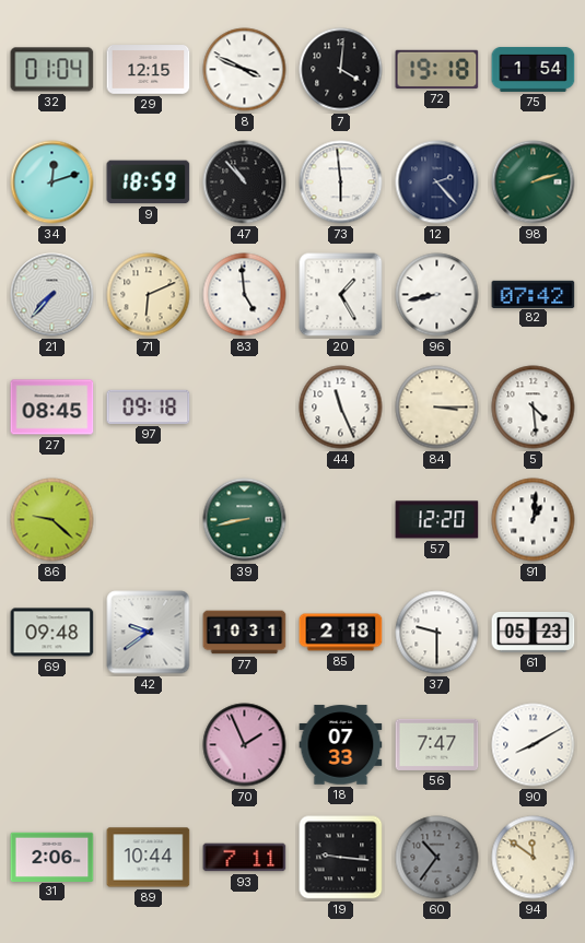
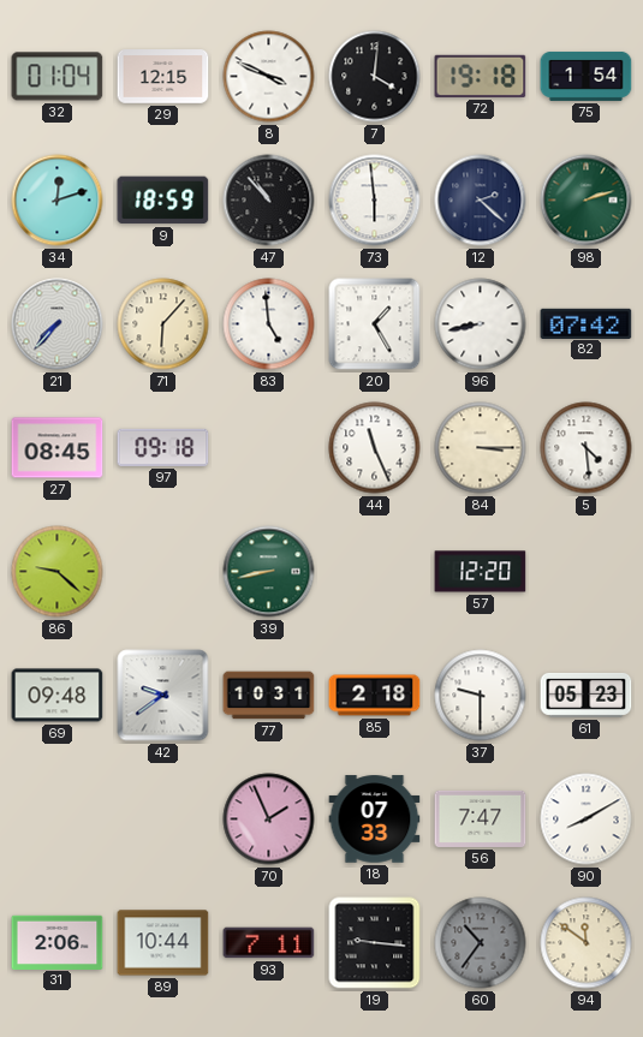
12: 2:23 -> 2:22 (481, 201)
71: 6:11 -> 6:07 (163, 324)
91: 1:01 -> none (534, 520)
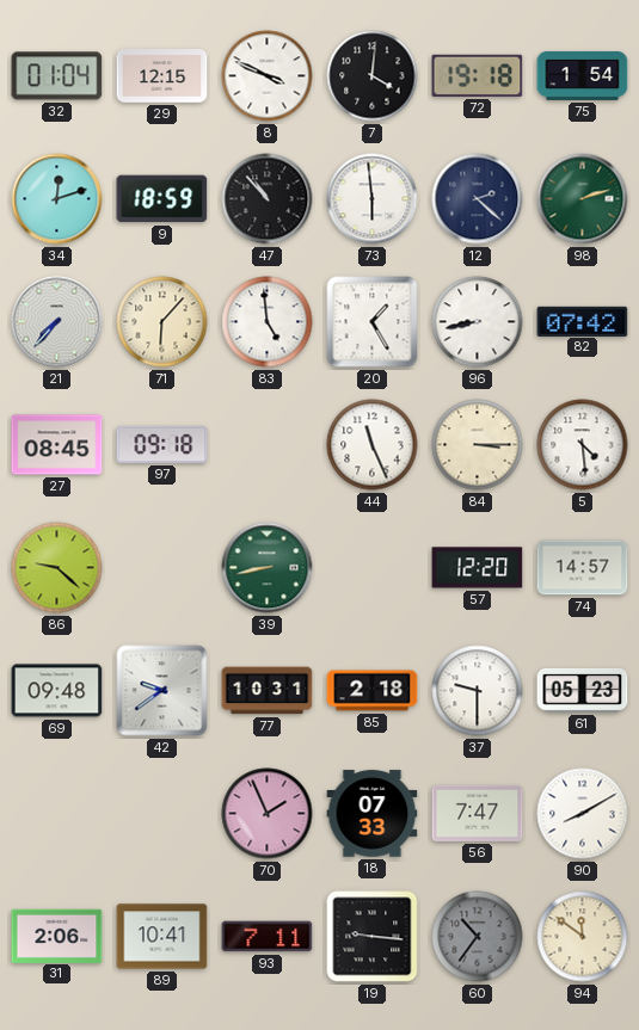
74: none -> 14:57 (583, 568)
89: 10:44 -> 10:41 (162, 937)
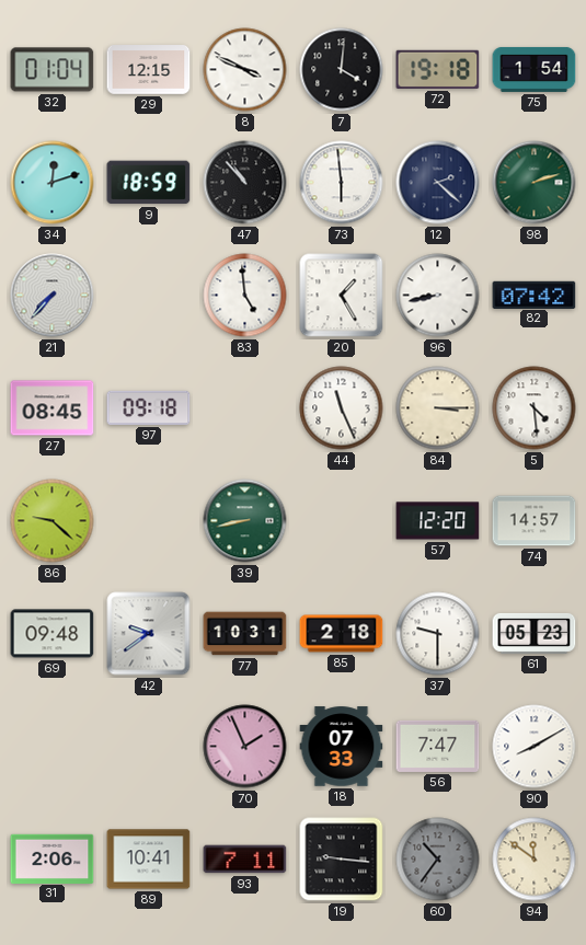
71: 6:07 -> none (162, 322)
